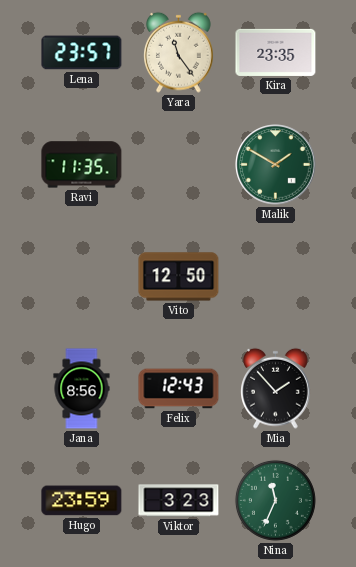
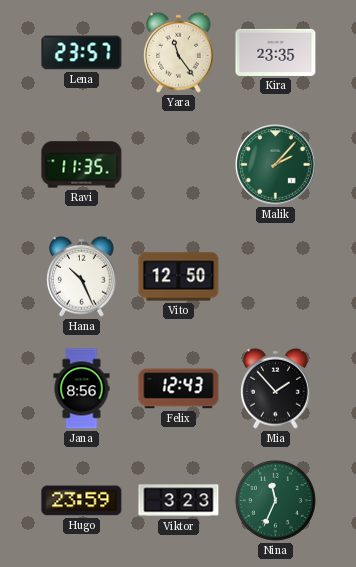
Malik: 1:50 -> 2:07 (276, 165)
Hana: none -> 10:26 (82, 276)
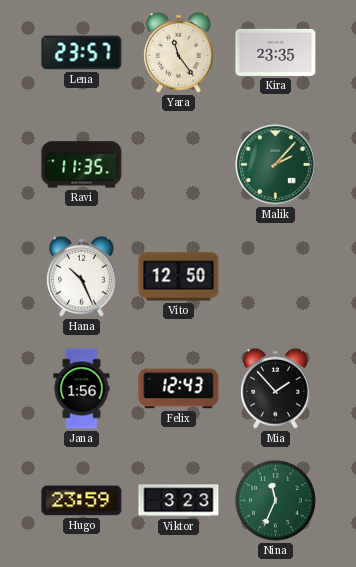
Jana: 8:56 -> 1:56 (82, 389)
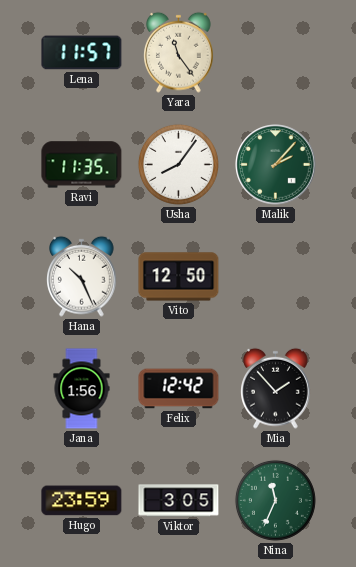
Lena: 23:57 -> 11:57 (82, 53)
Kira: 23:35 -> none (276, 52)
Usha: none -> 8:06 (178, 164)
Felix: 12:43 -> 12:42 (179, 389)
Viktor: 3:23 -> 3:05 (179, 501)
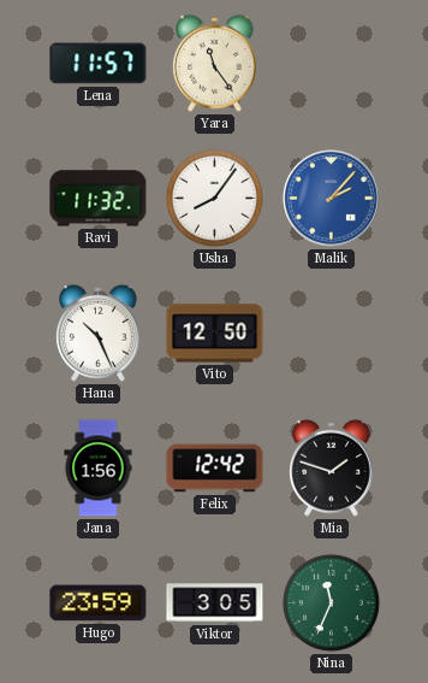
Ravi: 11:35 -> 11:32 (99, 199)
Malik dial: green -> blue (332, 199)
Mia: 1:53 -> 1:48 (332, 467)
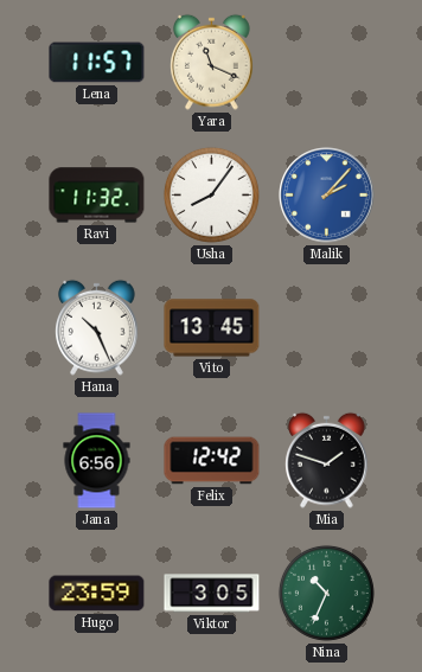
Yara: 11:24 -> 11:19 (212, 62)
Vito: 12:50 -> 13:45 (212, 328)
Jana: 1:56 -> 6:56 (97, 461)
Nina: 11:34 -> 10:34 (326, 593)
